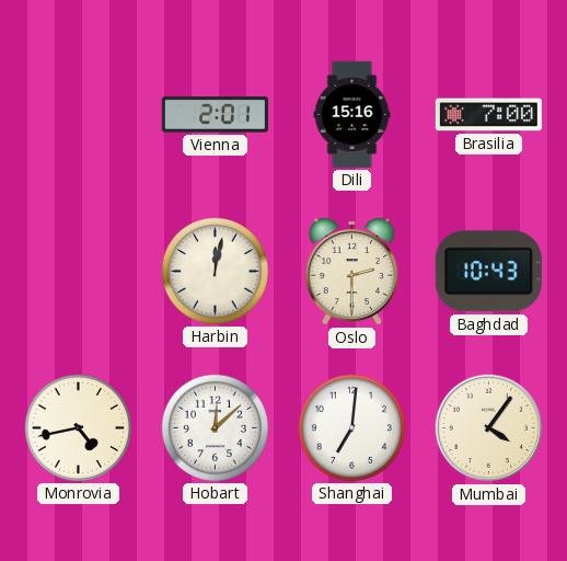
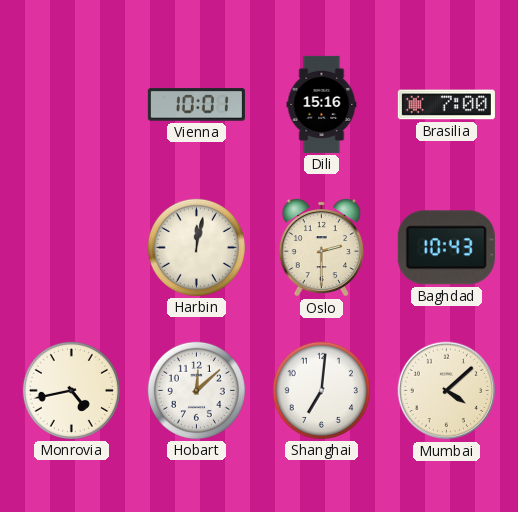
Vienna: 2:01 -> 10:01 (196, 105)
Mumbai: 4:06 -> 4:08 (447, 391)
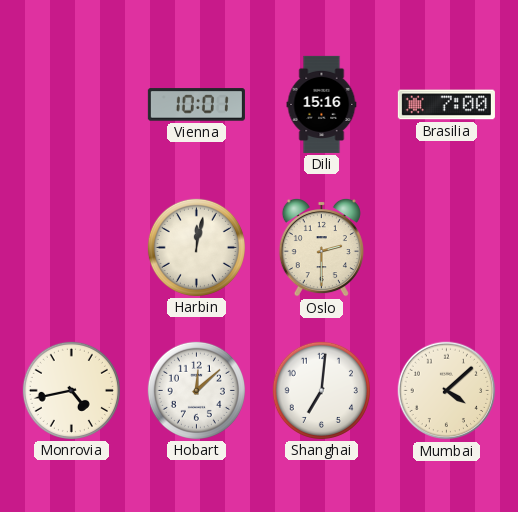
Baghdad: 10:43 -> none (446, 248)
